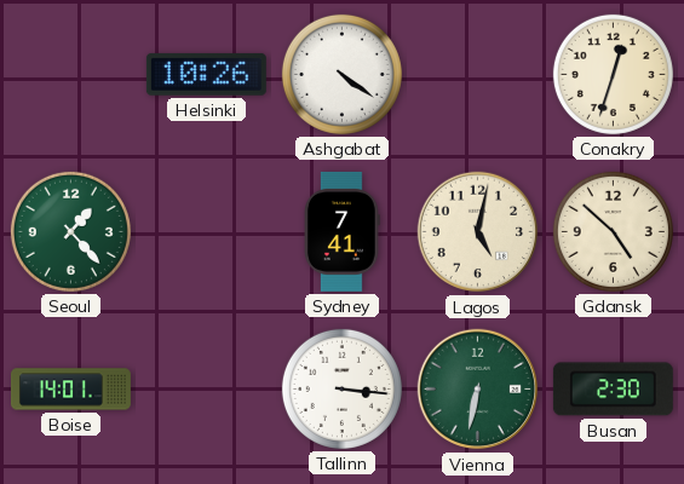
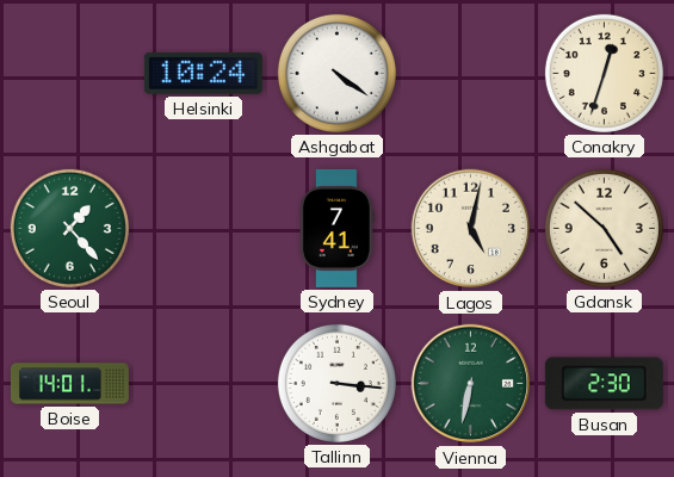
Helsinki: 10:26 -> 10:24 (203, 74)
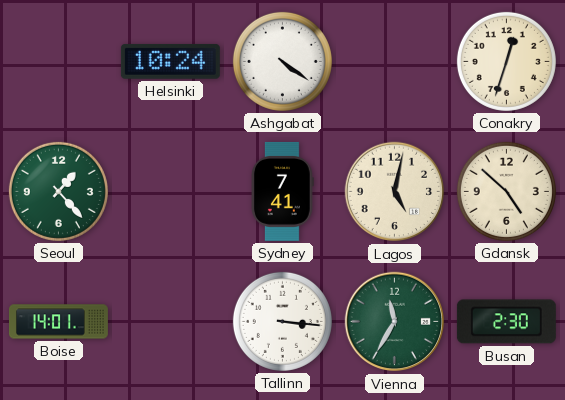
Vienna: 6:32 -> 11:35 (395, 322)
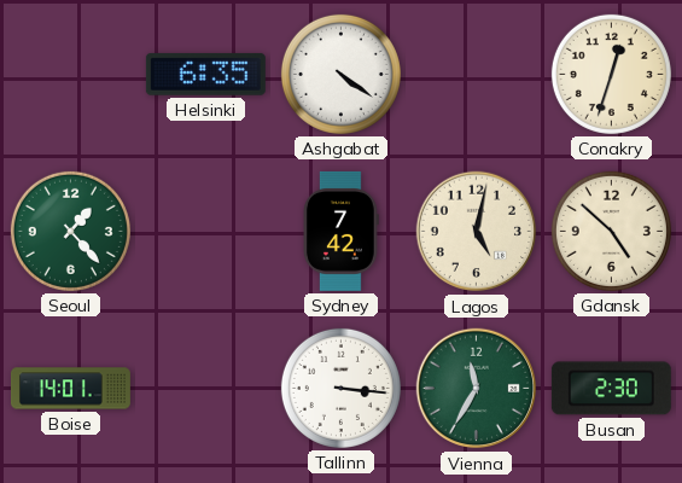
Helsinki: 10:24 -> 6:35 (205, 75)
Sydney: 7:41 -> 7:42 (340, 231)
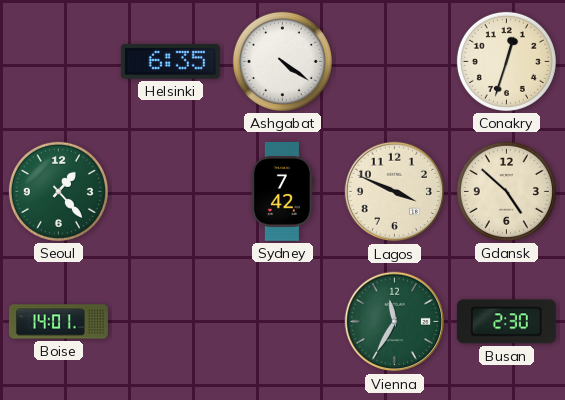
Lagos: 5:02 -> 3:49 (395, 192)
Tallinn: 3:16 -> none (340, 388)
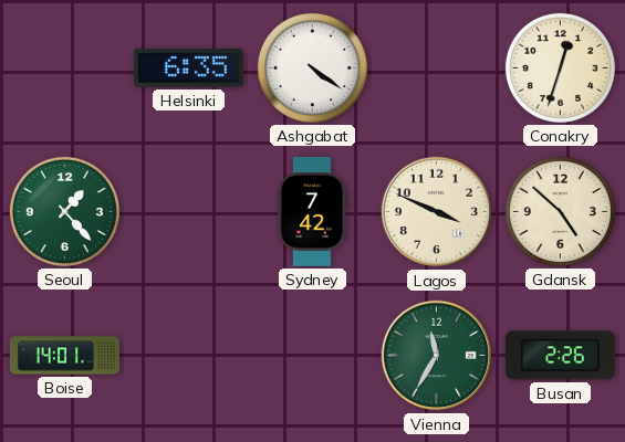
Busan: 2:30 -> 2:26 (560, 356)
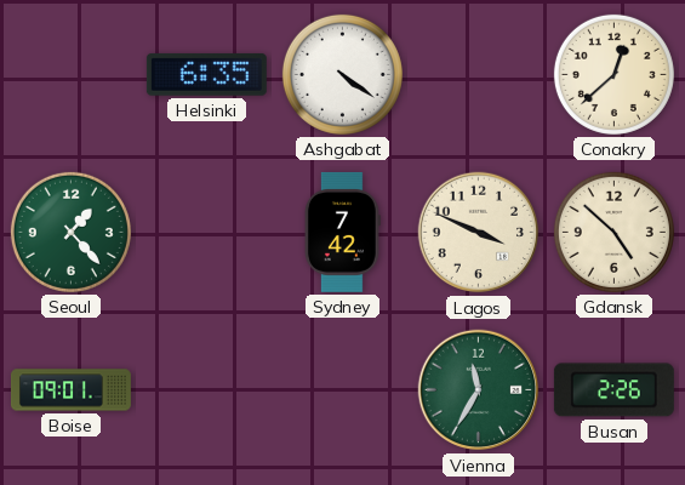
Conakry: 12:33 -> 12:38 (613, 74)
Boise: 14:01 -> 09:01 (70, 390)
